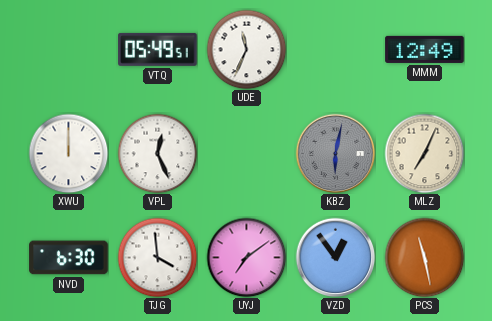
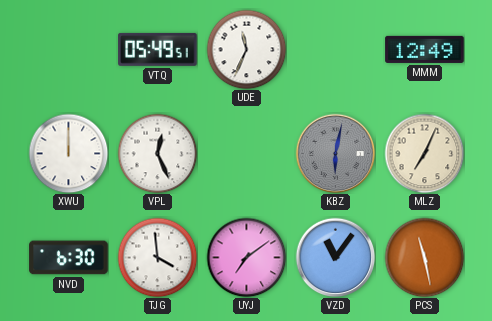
VZD: 12:54 -> 11:06 (335, 257)
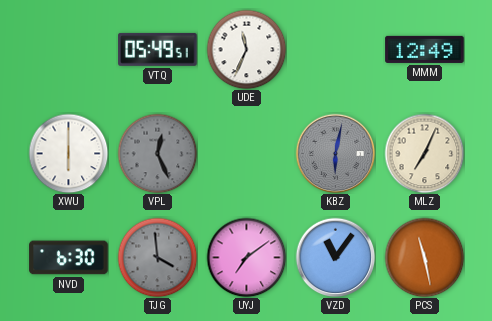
XWU: 12:00 -> 6:00 (68, 153)
VPL dial: white -> grey (157, 153)
TJG dial: white -> grey (157, 257)
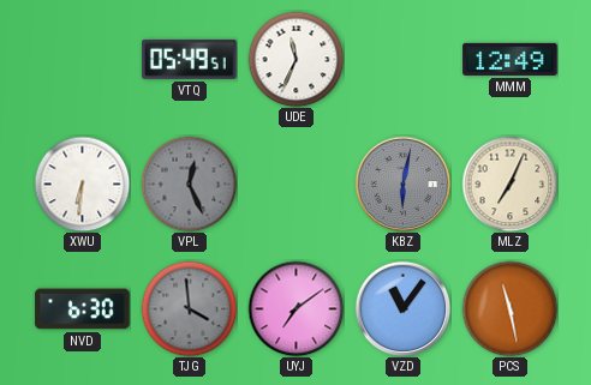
XWU: 6:00 -> 6:31 (82, 184)
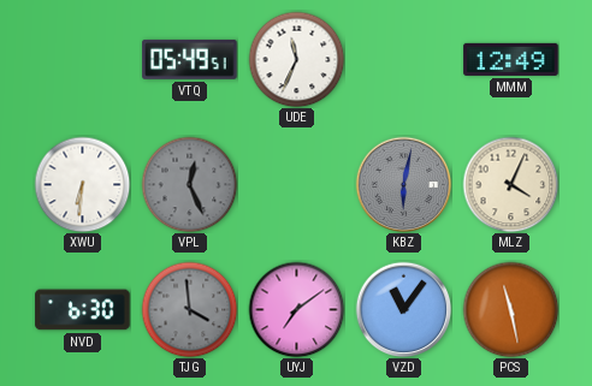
MLZ: 7:04 -> 4:04 (510, 184)
